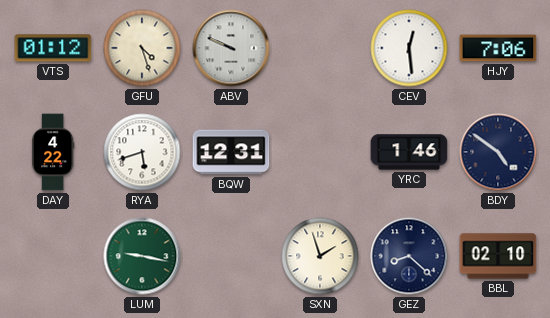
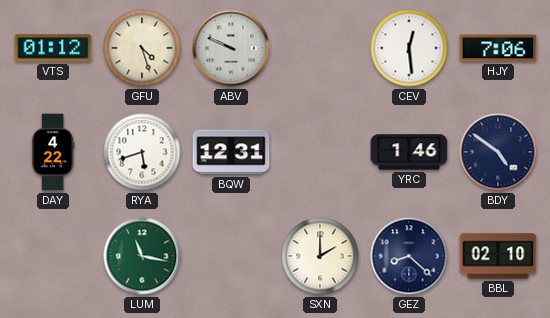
LUM: 9:17 -> 11:17 (142, 256)
SXN: 1:57 -> 2:00 (320, 256)
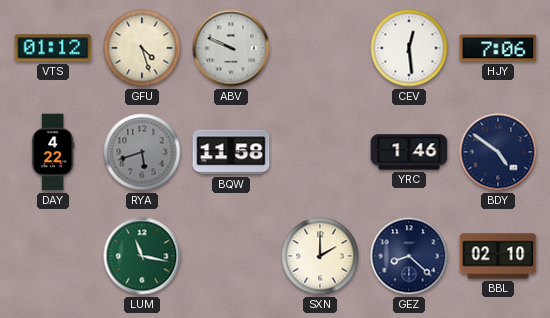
RYA dial: white -> grey (142, 152)
BQW: 12:31 -> 11:58 (231, 152)
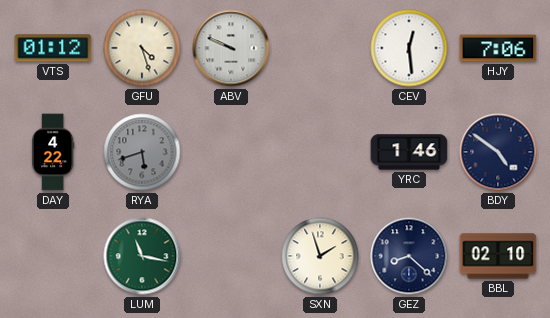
BQW: 11:58 -> none (231, 152)
SXN: 2:00 -> 1:57 (320, 256)
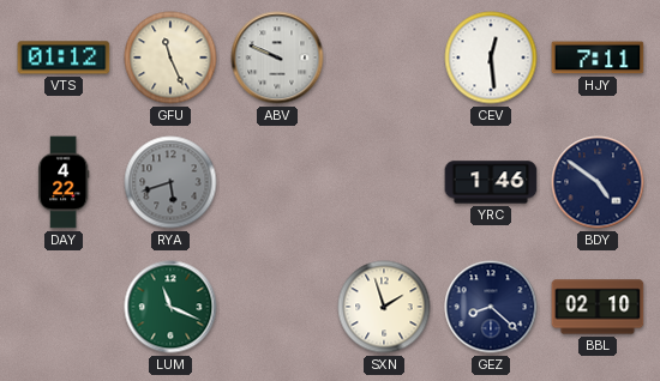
GFU: 4:27 -> 11:26 (170, 58)
HJY: 7:06 -> 7:11 (598, 58)
LUM: 11:17 -> 11:19 (170, 307)
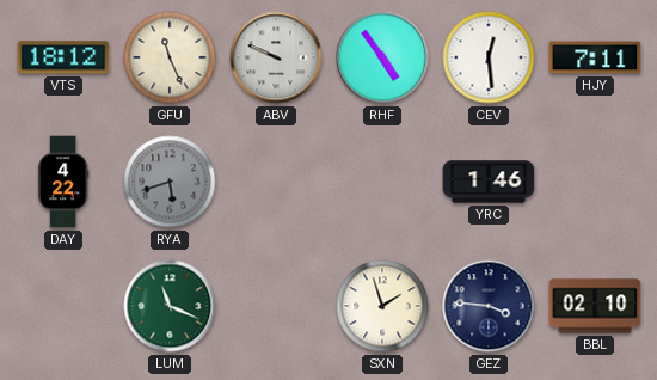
VTS: 01:12 -> 18:12 (63, 57)
RHF: none -> 4:54 (382, 57)
BDY: 4:51 -> none (598, 182)
GEZ: 8:22 -> 3:46 (489, 306)
